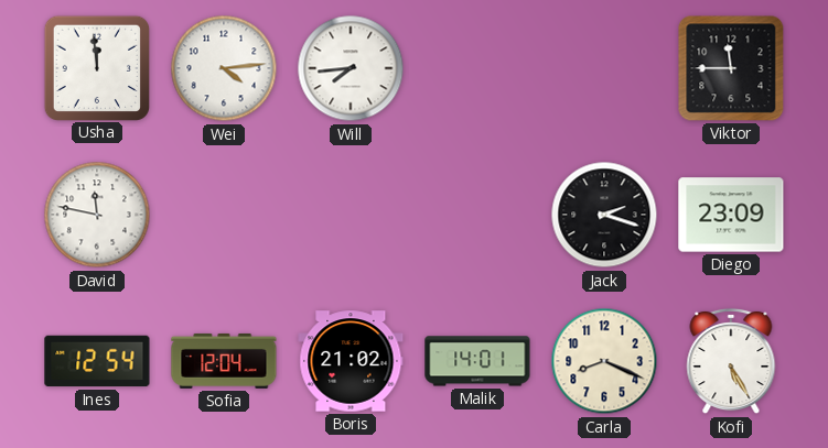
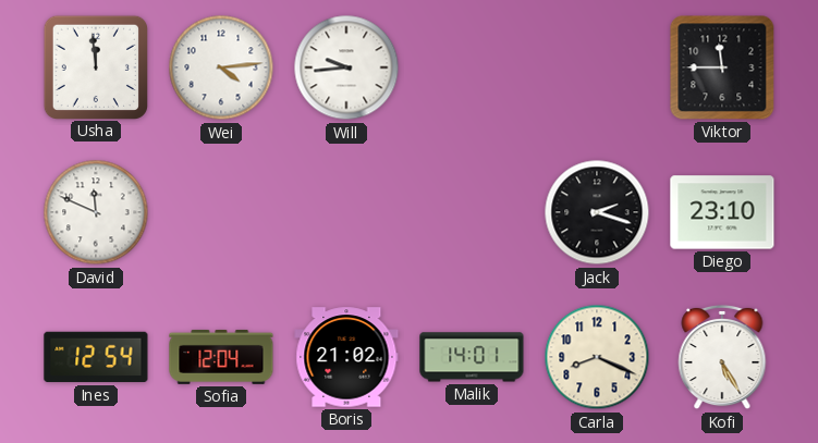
Will: 7:44 -> 9:44 (346, 67)
David: 11:47 -> 11:49 (96, 212)
Diego: 23:09 -> 23:10 (722, 212)
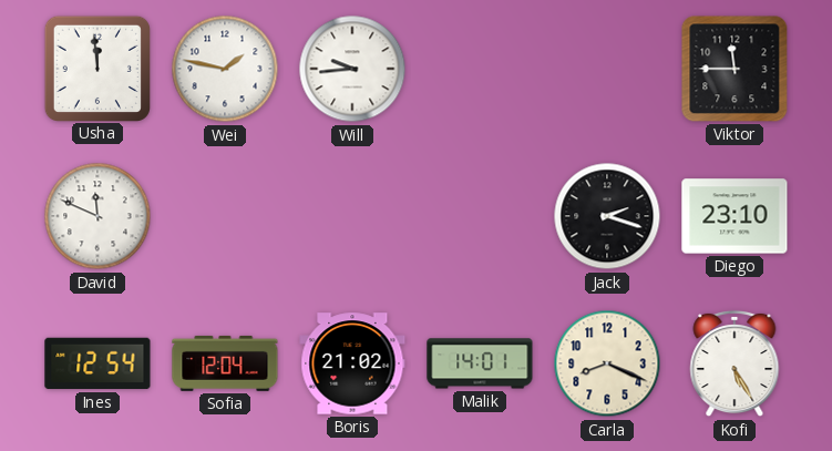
Wei: 4:14 -> 1:47 (225, 69)
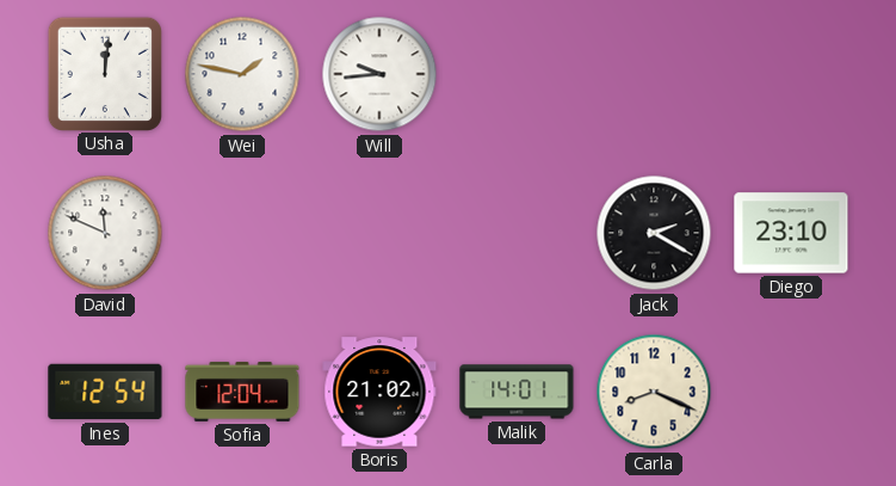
Usha: 11:59 -> 12:01 (104, 73)
Viktor: 11:45 -> none (735, 69)
Jack: 2:18 -> 2:20 (654, 233)
Kofi: 5:25 -> none (735, 363)
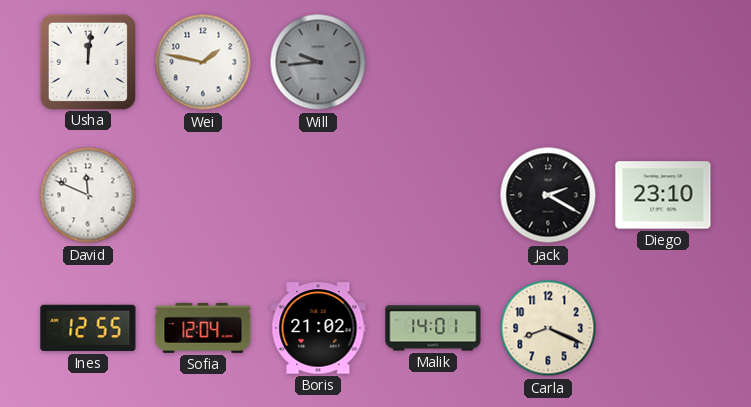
Will dial: white -> grey (318, 62)
Ines: 12:54 -> 12:55 (88, 328)
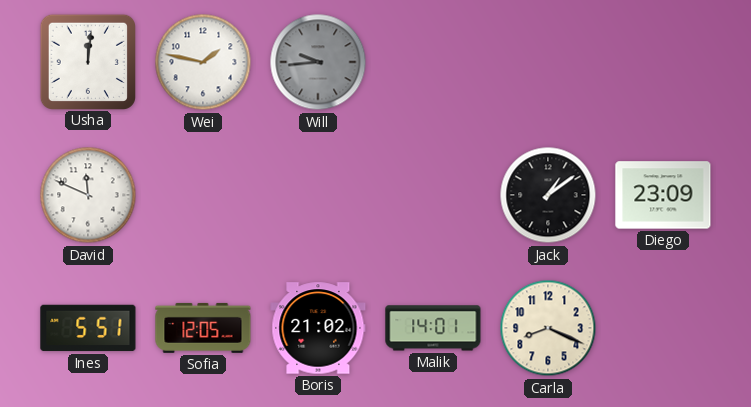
Jack: 2:20 -> 1:09 (548, 195)
Diego: 23:10 -> 23:09 (663, 195)
Ines: 12:55 -> 5:51 (88, 328)
Sofia: 12:04 -> 12:05 (203, 328)
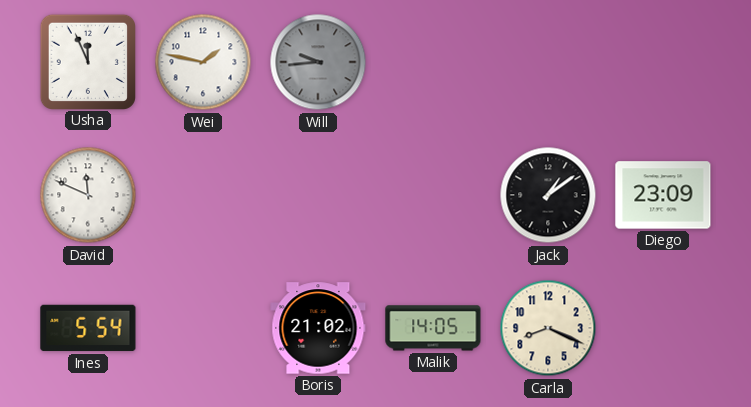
Usha: 12:01 -> 11:56 (87, 61)
Ines: 5:51 -> 5:54 (88, 328)
Sofia: 12:05 -> none (203, 328)
Malik: 14:01 -> 14:05 (433, 328)
